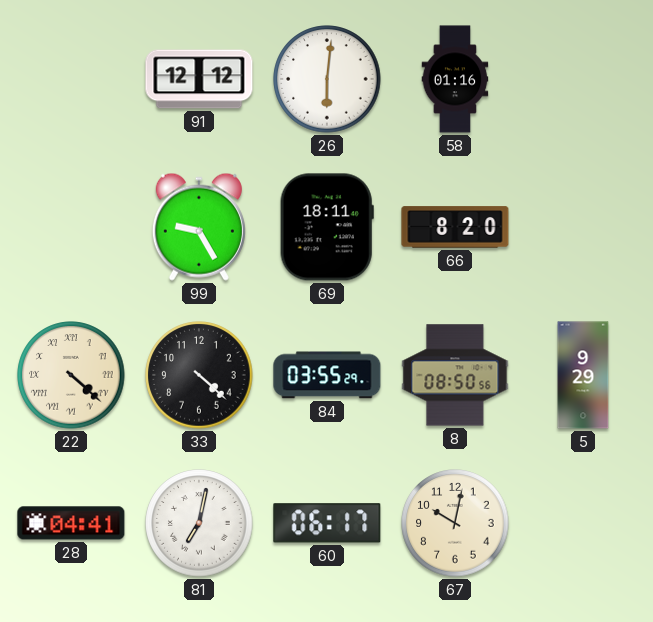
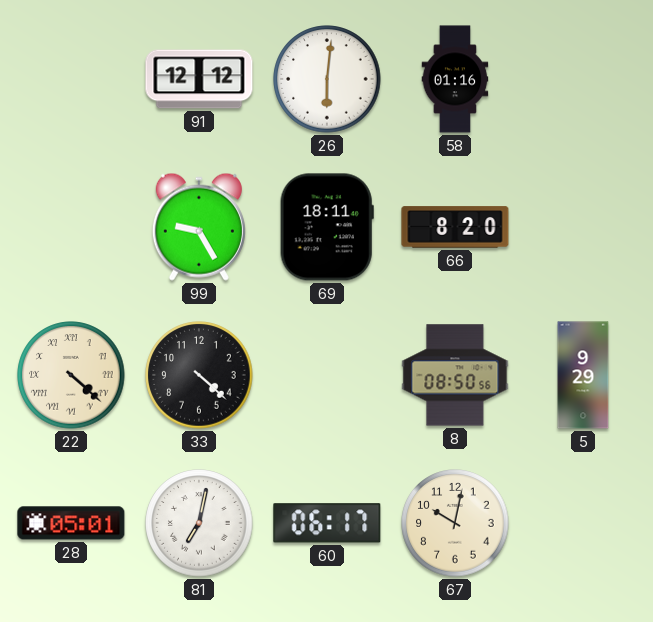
84: 03:55 -> none (327, 375)
28: 04:41 -> 05:01 (71, 523)
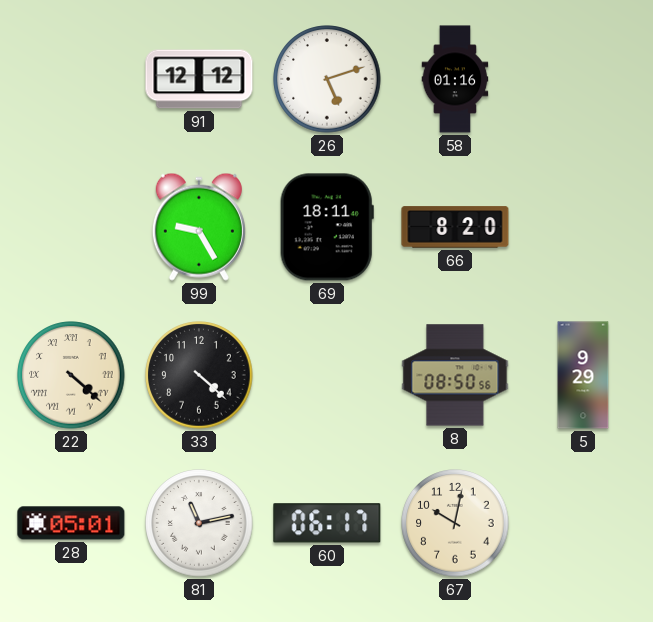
26: 6:01 -> 5:12 (327, 79)
81: 7:02 -> 11:13 (199, 523)
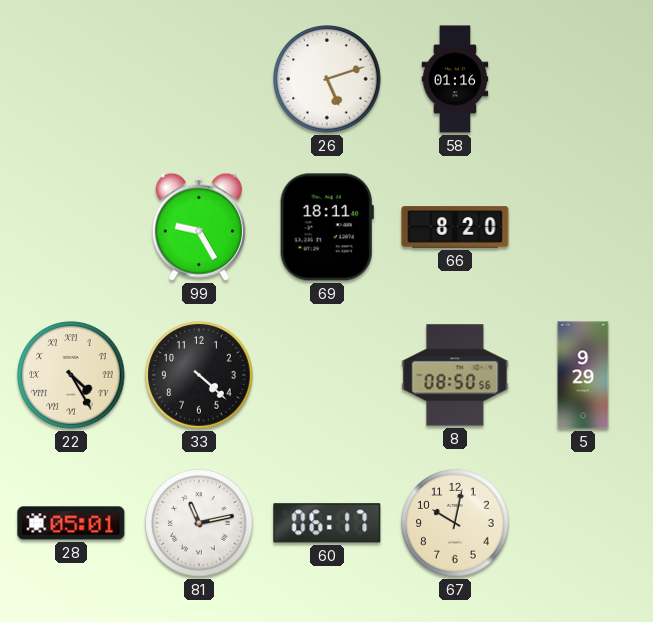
91: 12:12 -> none (199, 79)
22: 4:22 -> 4:25 (71, 375)
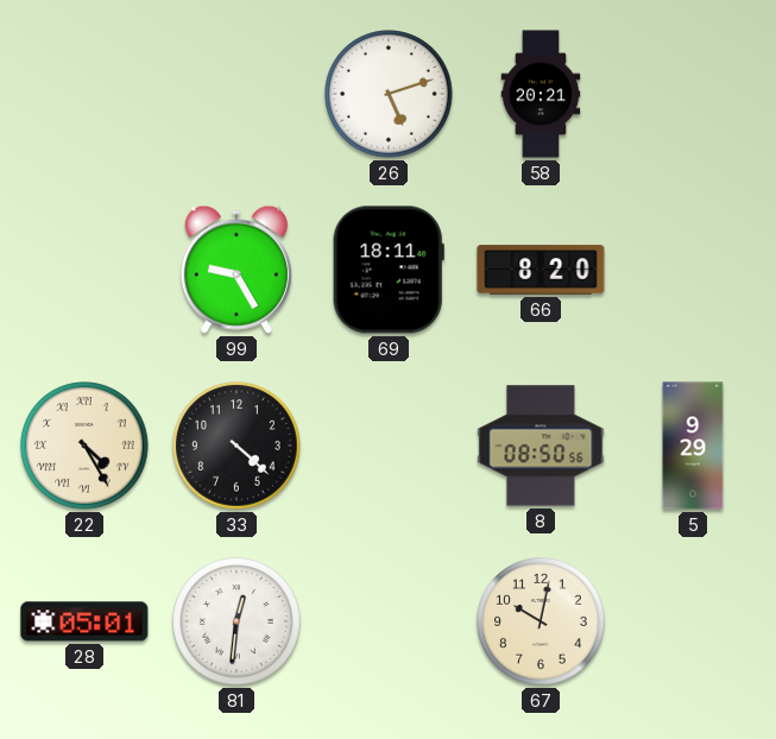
58: 01:16 -> 20:21 (541, 94)
81: 11:13 -> 12:31 (236, 621)
60: 06:17 -> none (327, 523)
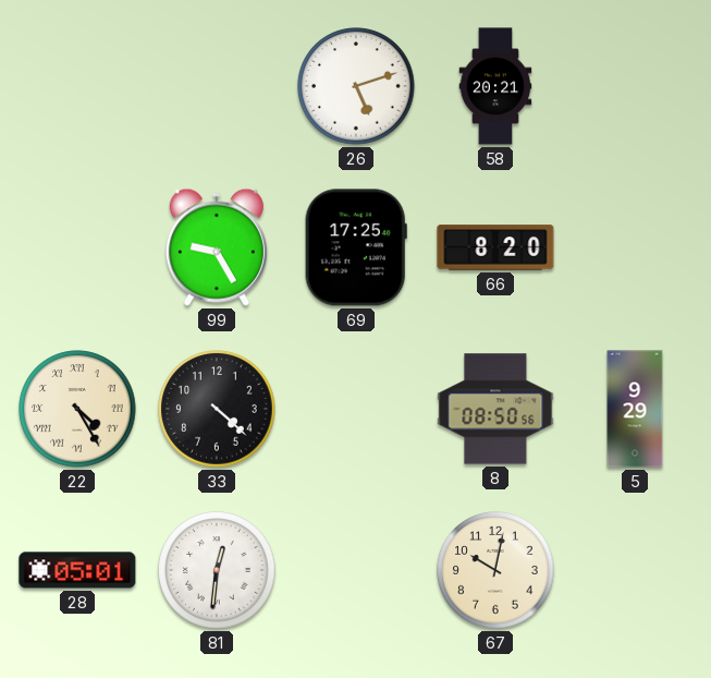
69: 18:11 -> 17:25 (356, 247)
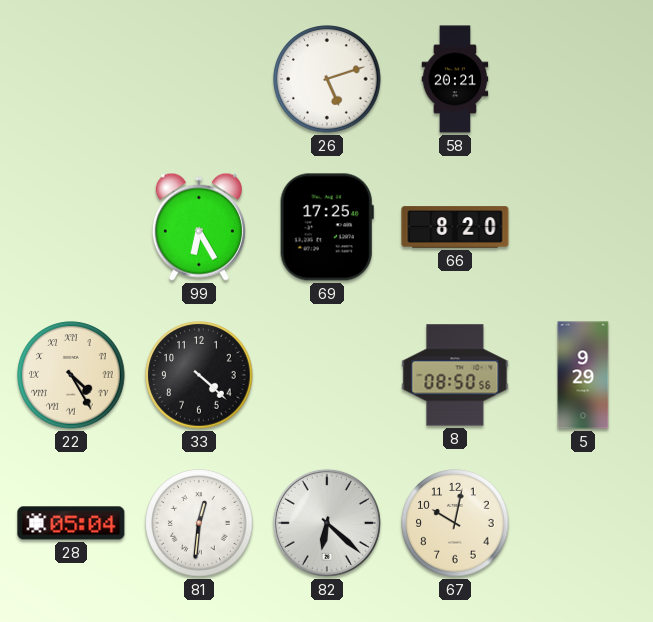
99: 9:25 -> 6:25 (199, 227)
28: 05:01 -> 05:04 (71, 523)
82: none -> 6:22 (327, 523)
